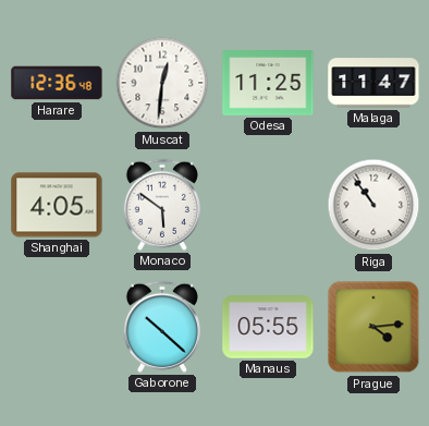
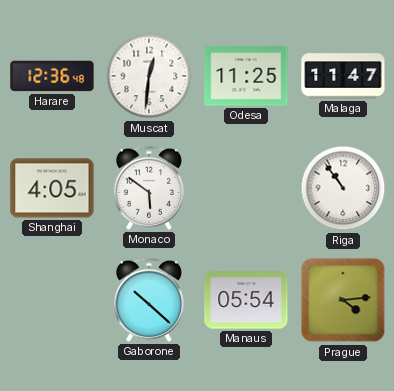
Manaus: 05:55 -> 05:54 (246, 300)
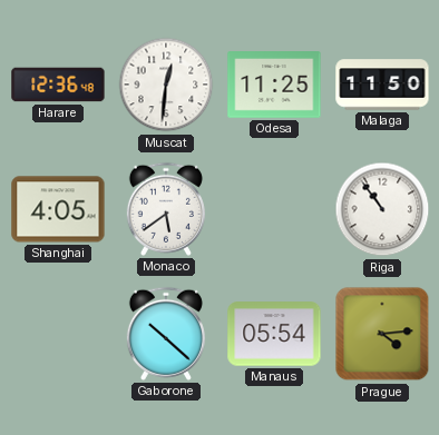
Malaga: 11:47 -> 11:50 (382, 85)
Monaco: 5:51 -> 5:39 (166, 209)
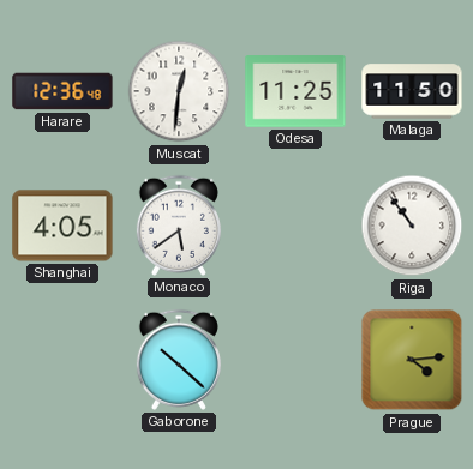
Manaus: 05:54 -> none (274, 334)
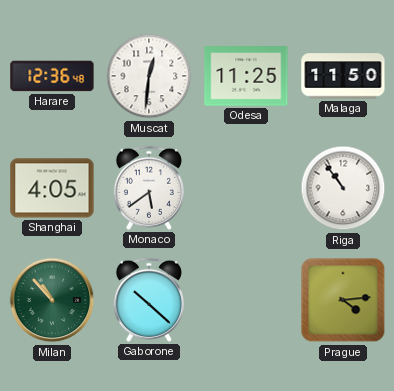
Milan: none -> 10:53 (52, 300)
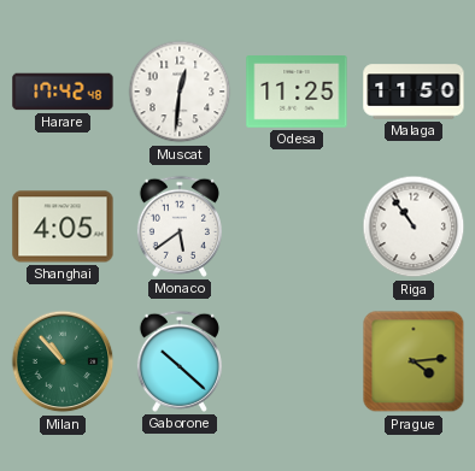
Harare: 12:36 -> 17:42 (63, 92)
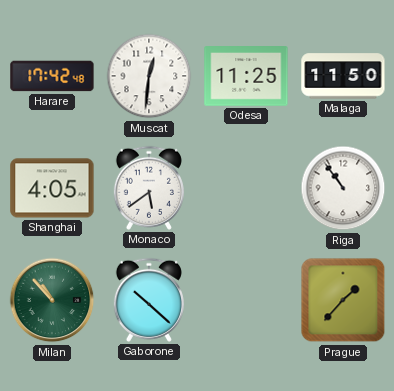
Prague: 4:14 -> 1:37 (343, 300)
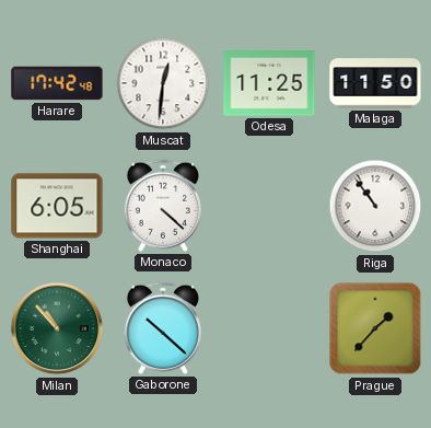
Shanghai: 4:05 -> 6:05 (57, 206)
Monaco: 5:39 -> 4:22 (163, 206)
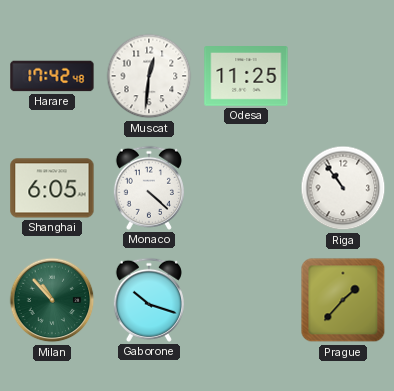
Malaga: 11:50 -> none (375, 83)
Gaborone: 10:22 -> 10:18 (149, 300)
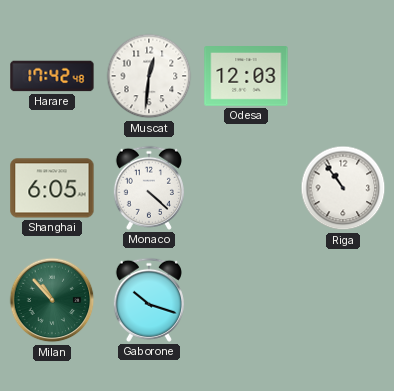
Odesa: 11:25 -> 12:03 (246, 77)
Prague: 1:37 -> none (343, 300)
